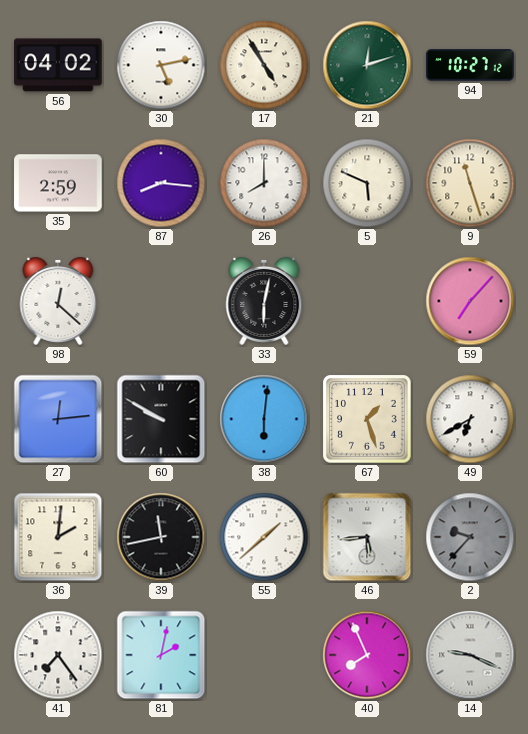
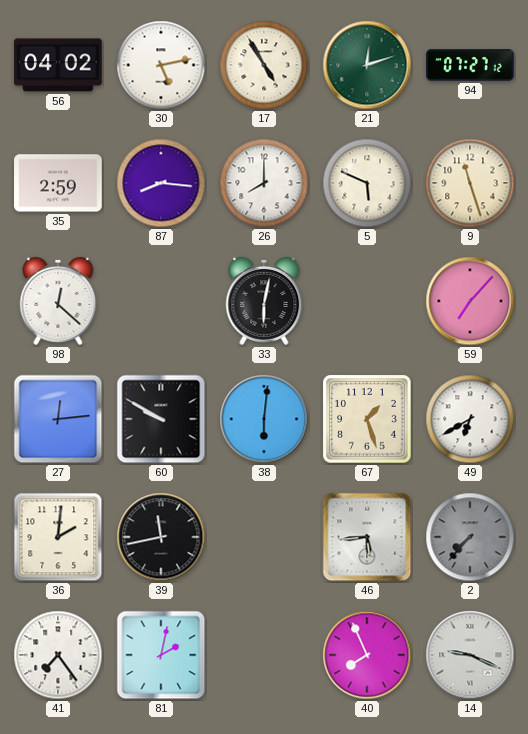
94: 10:27 -> 07:27 (470, 65)
55: 1:38 -> none (264, 537)
2: 9:37 -> 7:37 (470, 537)
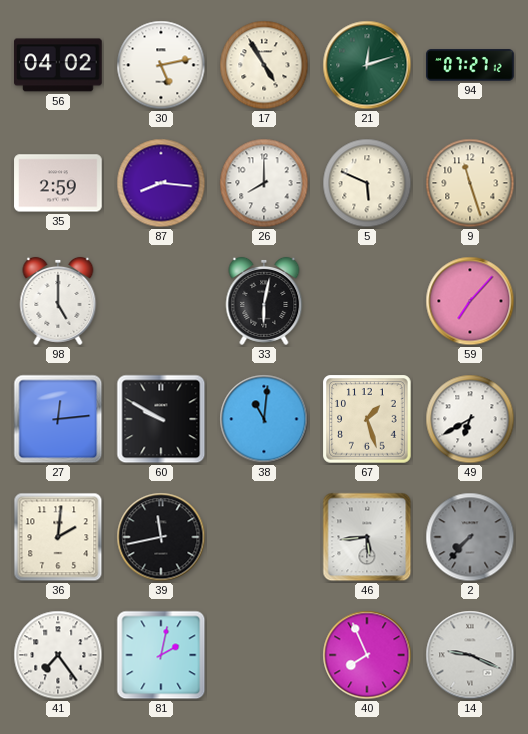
98: 12:22 -> 5:00 (58, 301)
38: 6:01 -> 11:01 (264, 419)
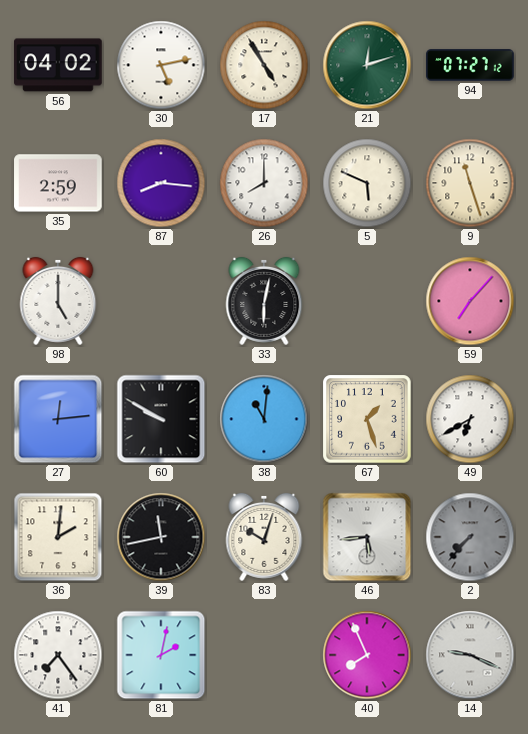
83: none -> 10:03 (264, 537)
